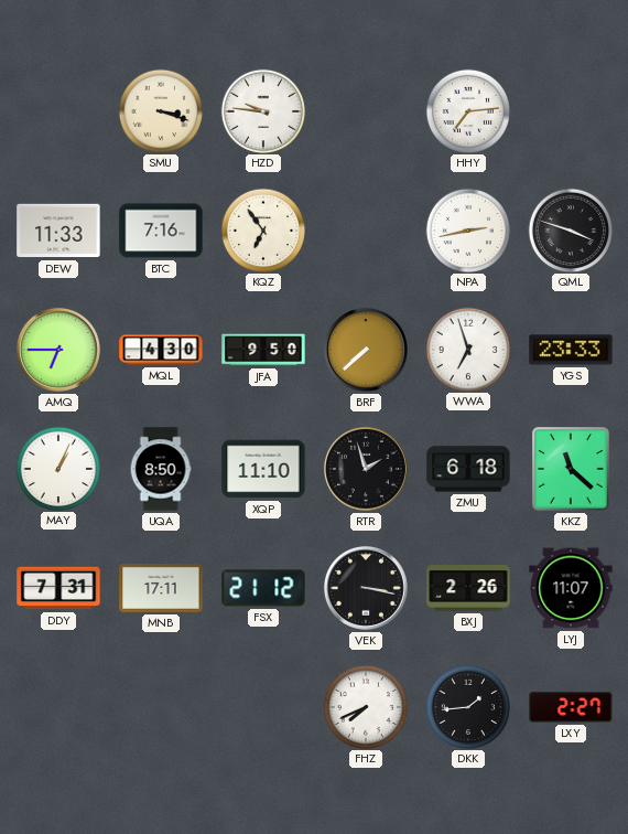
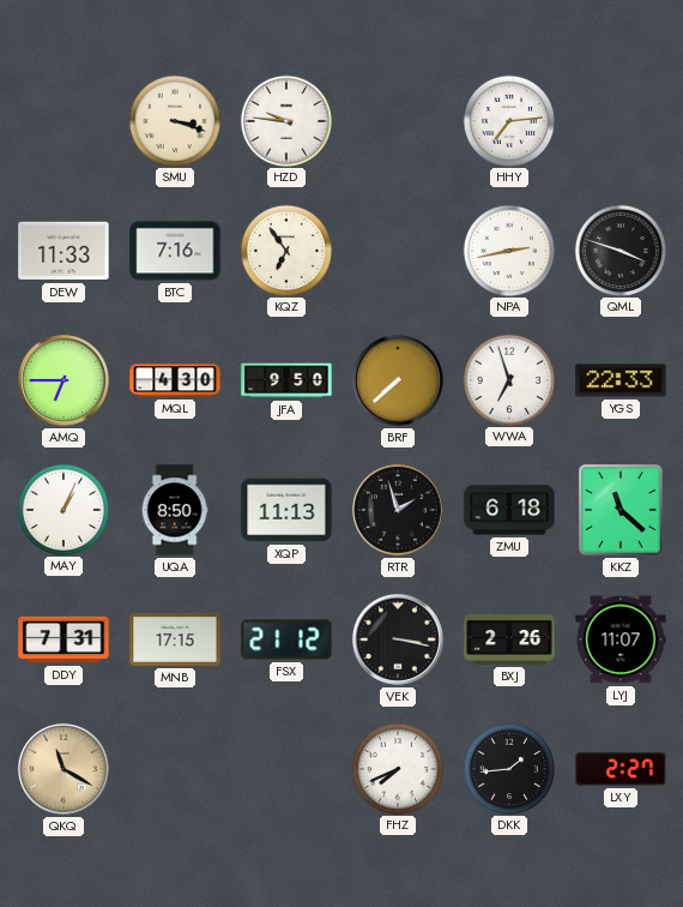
YGS: 23:33 -> 22:33 (621, 380)
XQP: 11:10 -> 11:13 (286, 510)
MNB: 17:11 -> 17:15 (175, 641)
QKQ: none -> 11:20 (64, 769)
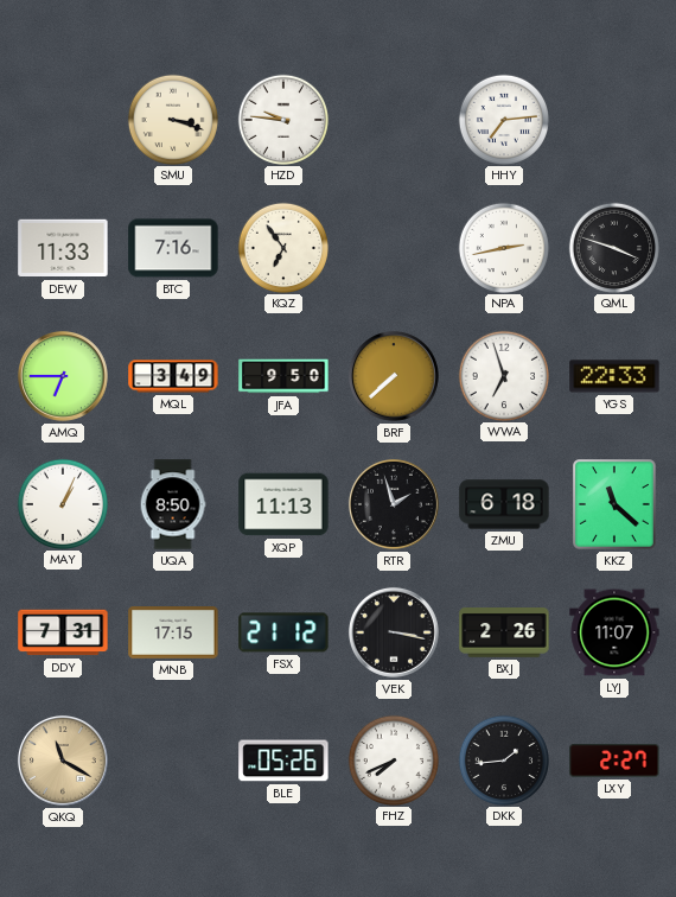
MQL: 4:30 -> 3:49 (173, 376)
BLE: none -> 05:26 (283, 761)
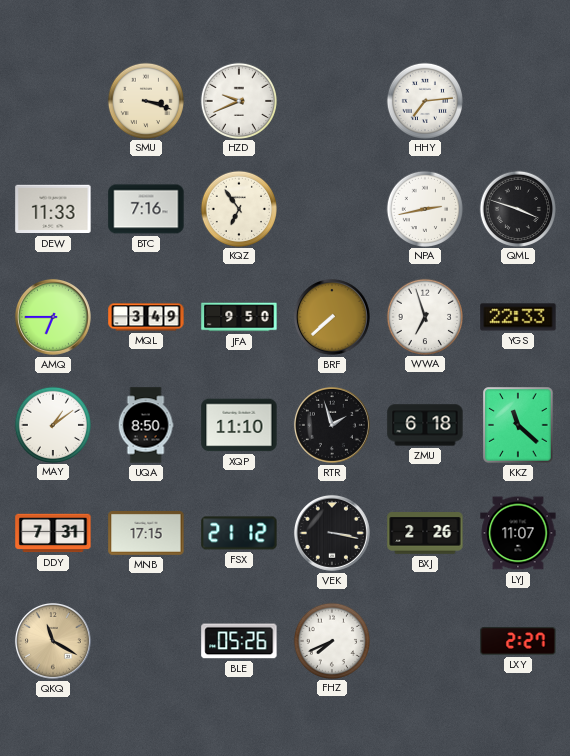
HZD: 9:46 -> 9:41 (238, 100)
MAY: 1:04 -> 1:09 (52, 424)
XQP: 11:13 -> 11:10 (239, 425)
DKK: 1:44 -> none (503, 759)
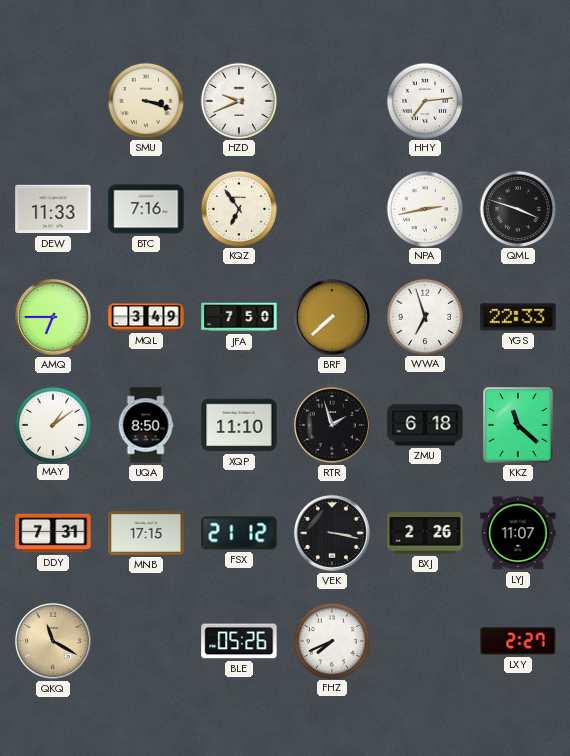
JFA: 9:50 -> 7:50 (239, 317)
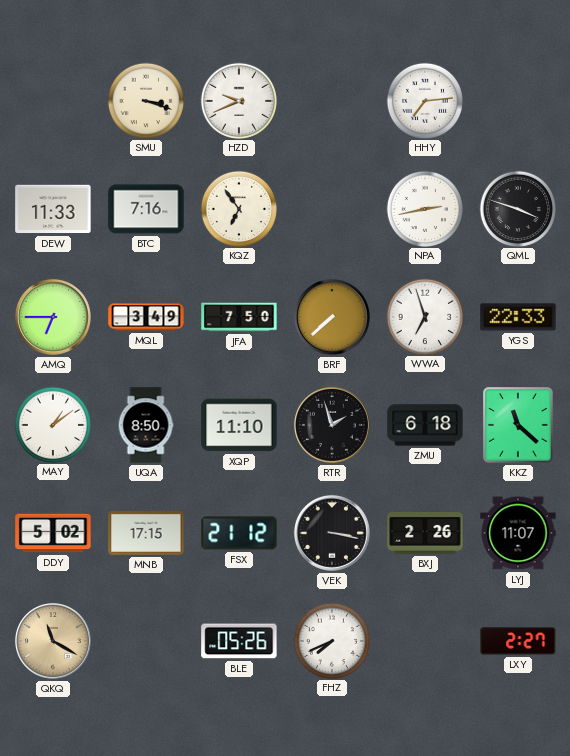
DDY: 7:31 -> 5:02 (53, 533)
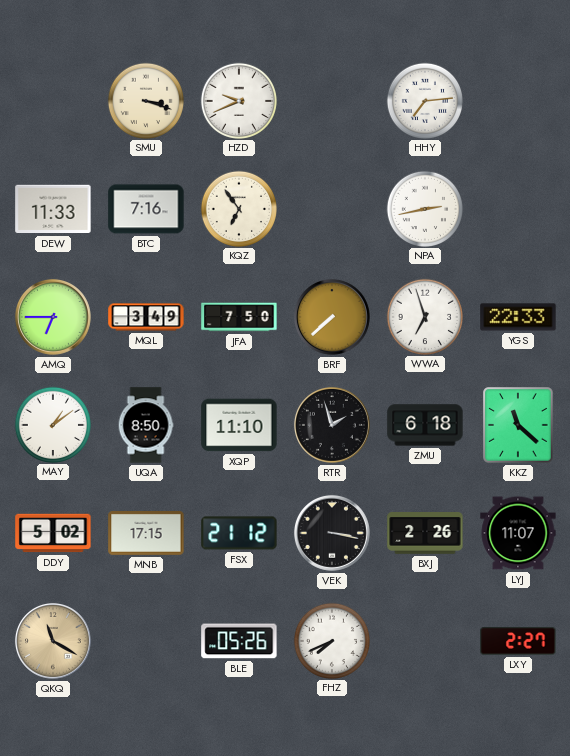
QML: 3:48 -> none (517, 208)
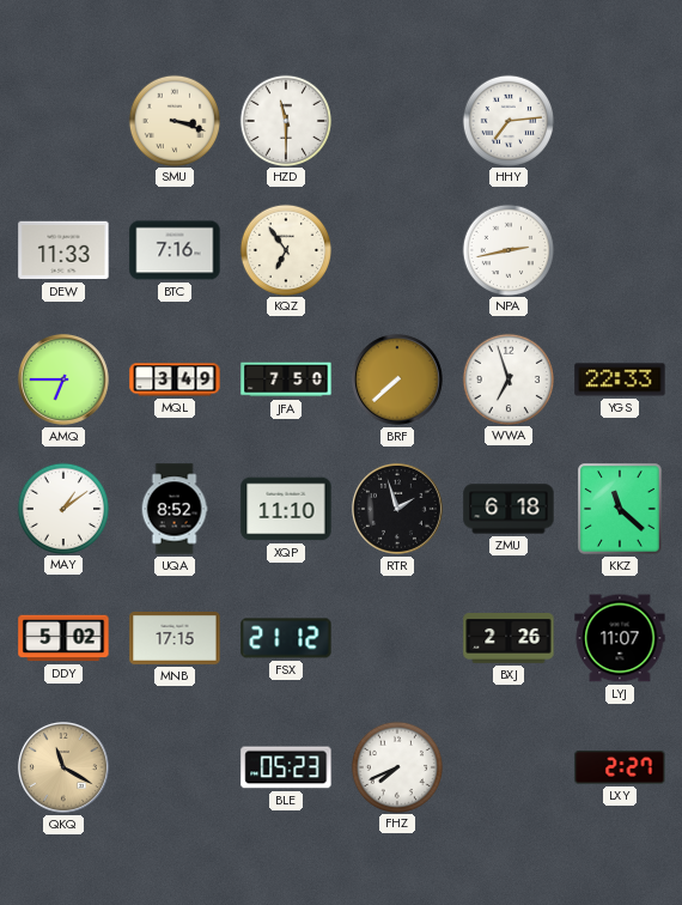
HZD: 9:41 -> 11:30 (285, 120)
UQA: 8:50 -> 8:52 (175, 509)
VEK: 3:17 -> none (332, 533)
BLE: 05:26 -> 05:23 (286, 767)
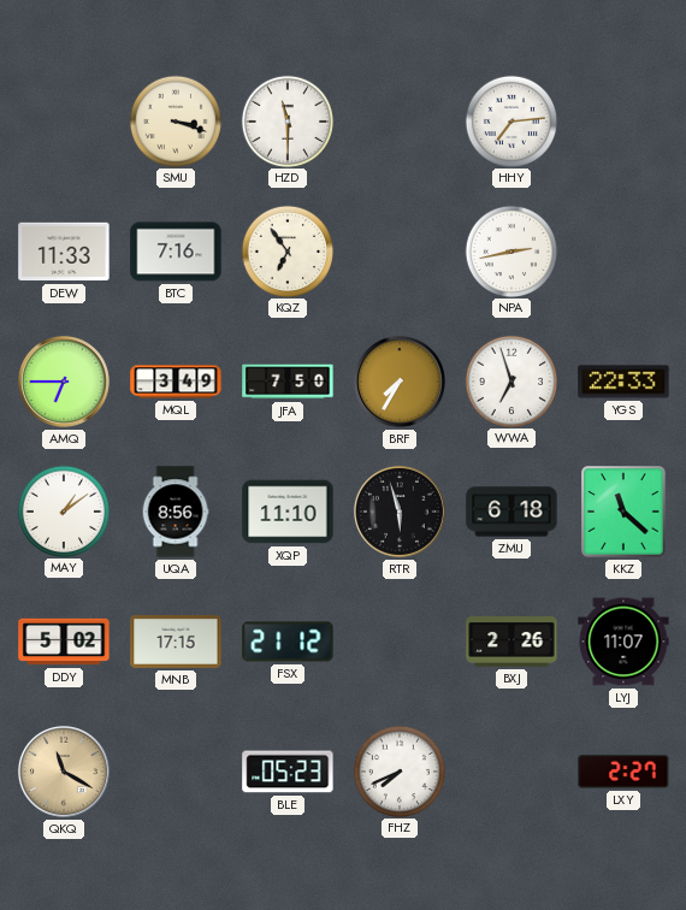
BRF: 7:38 -> 7:35 (400, 382)
UQA: 8:52 -> 8:56 (176, 512)
RTR: 1:57 -> 5:57 (400, 512)
